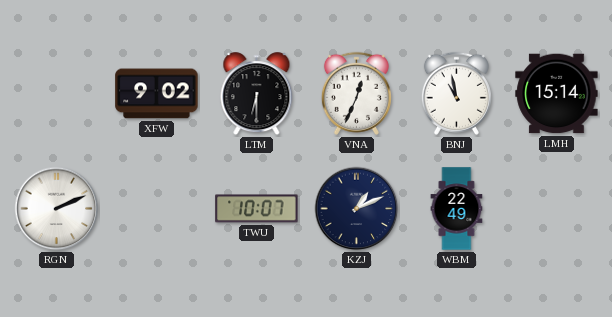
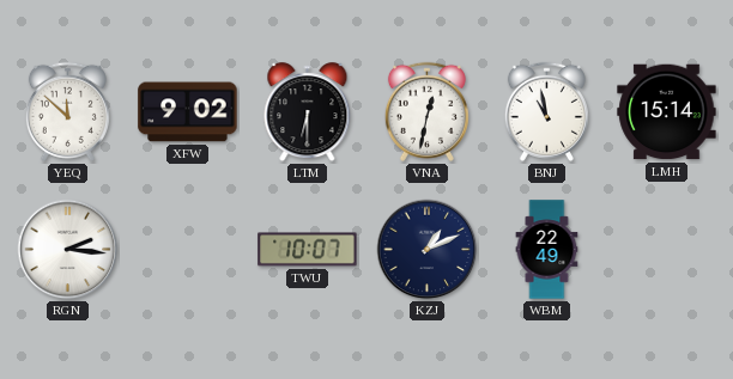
YEQ: none -> 11:52 (67, 111)
VNA: 12:34 -> 12:32 (426, 111)
RGN: 2:11 -> 2:16 (68, 250)
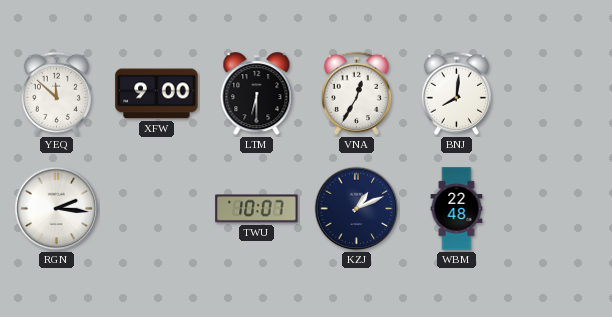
XFW: 9:02 -> 9:00 (157, 94)
VNA: 12:32 -> 12:35 (356, 93)
BNJ: 10:58 -> 8:01 (456, 93)
LMH: 15:14 -> none (667, 112)
WBM: 22:49 -> 22:48 (457, 209)
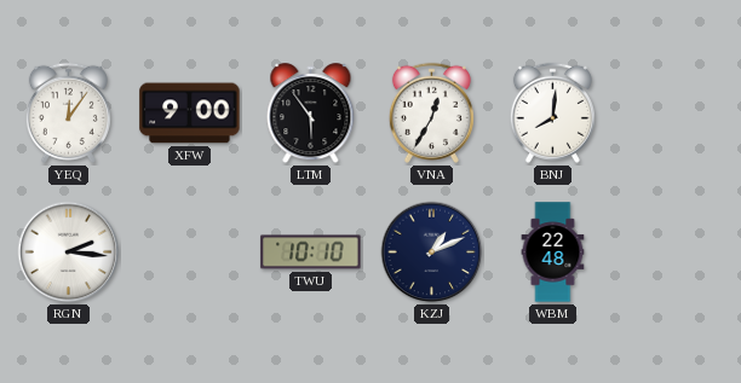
YEQ: 11:52 -> 12:06 (68, 112)
LTM: 6:30 -> 5:54 (311, 114)
TWU: 10:07 -> 10:10 (311, 253)
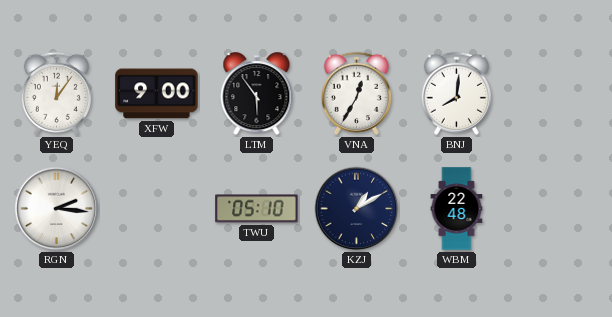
TWU: 10:10 -> 05:10 (257, 209)
KZJ: 1:11 -> 1:10 (357, 209)
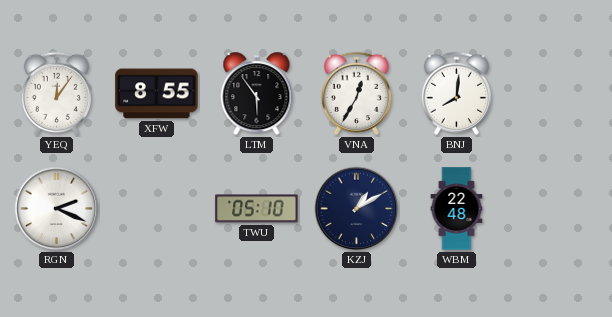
XFW: 9:00 -> 8:55 (157, 94)
RGN: 2:16 -> 2:19 (57, 209)
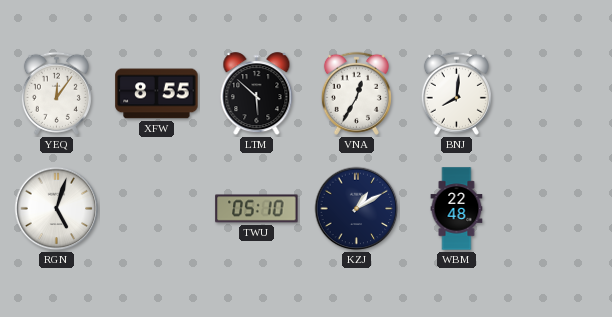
LTM: 5:54 -> 5:52 (257, 94)
RGN: 2:19 -> 5:03 (57, 209)
